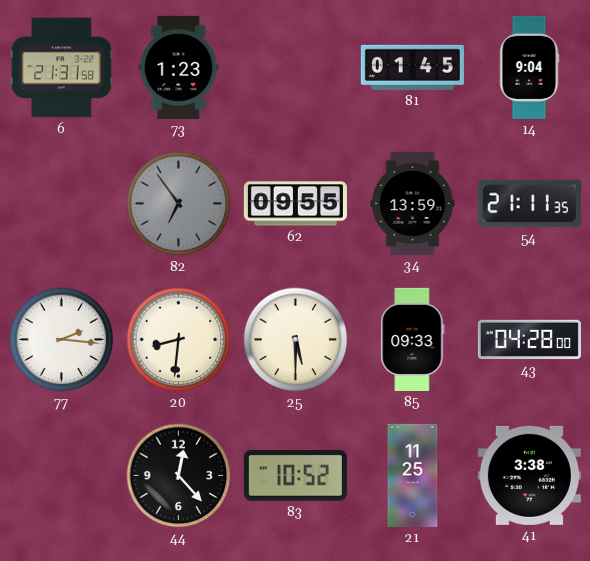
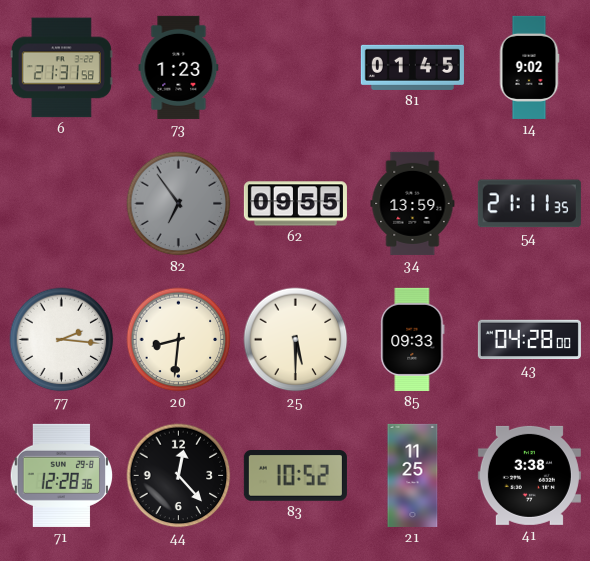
14: 9:04 -> 9:02 (529, 67)
71: none -> 12:28 (61, 475)
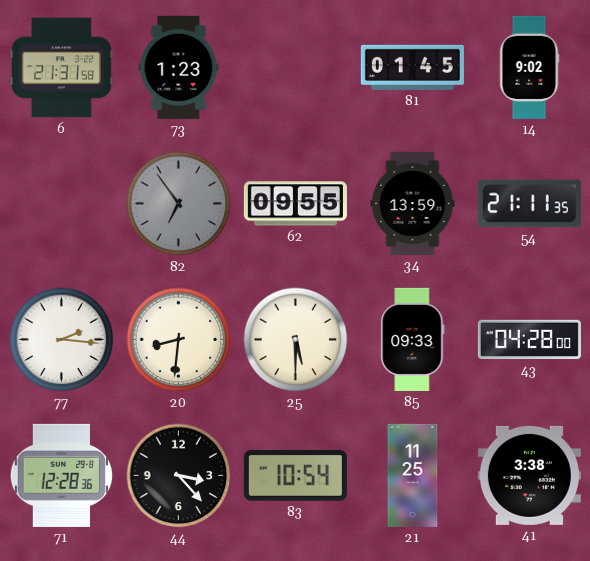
44: 12:23 -> 3:23 (179, 476)
83: 10:52 -> 10:54 (295, 476)
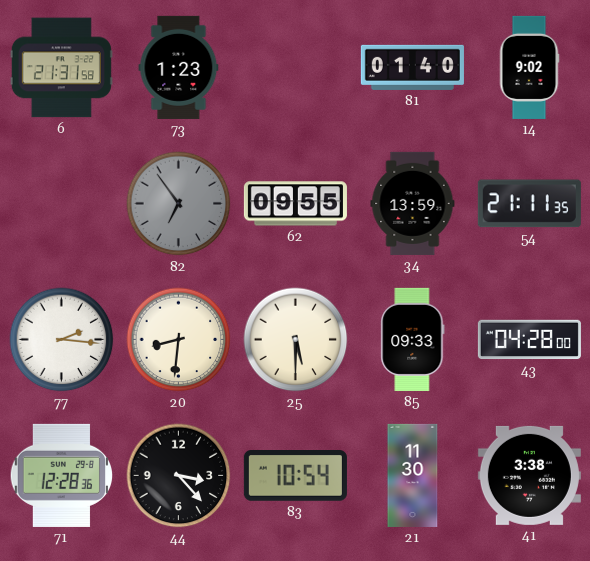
81: 01:45 -> 01:40 (412, 67)
21: 11:25 -> 11:30 (413, 475)
